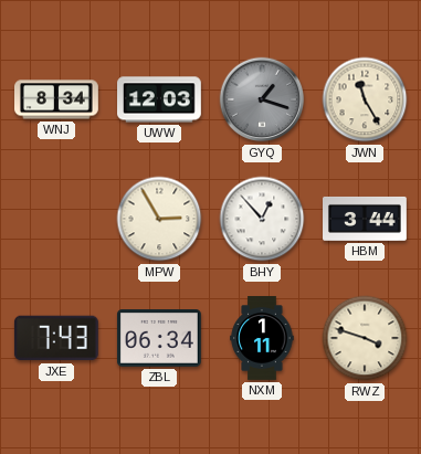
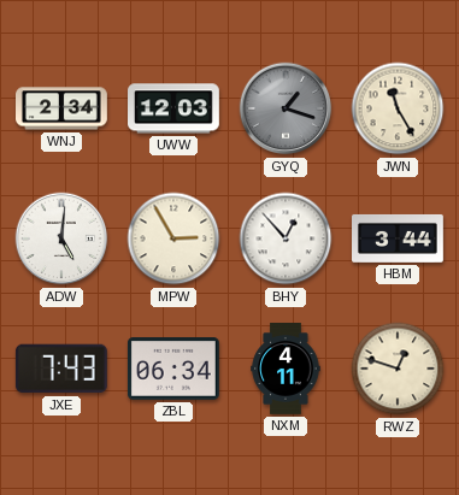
WNJ: 8:34 -> 2:34 (63, 108)
ADW: none -> 5:01 (61, 238)
NXM: 1:11 -> 4:11 (286, 370)
RWZ: 3:48 -> 12:48 (398, 369)
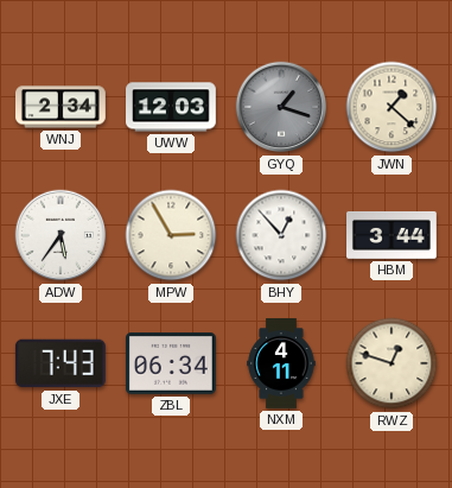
JWN: 11:25 -> 1:22 (391, 107)
ADW: 5:01 -> 5:36 (61, 235)
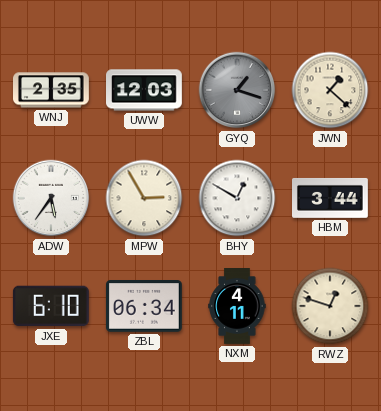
WNJ: 2:34 -> 2:35 (52, 90)
BHY: 12:53 -> 12:50 (237, 198)
JXE: 7:43 -> 6:10 (51, 306)
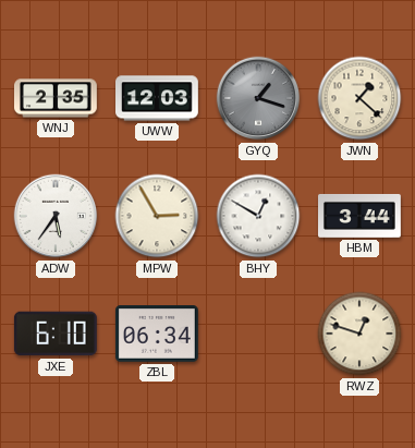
NXM: 4:11 -> none (237, 307)
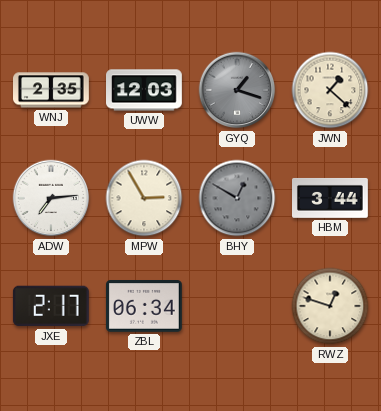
ADW: 5:36 -> 7:14 (51, 198)
BHY dial: white -> grey (237, 198)
JXE: 6:10 -> 2:17 (51, 306)
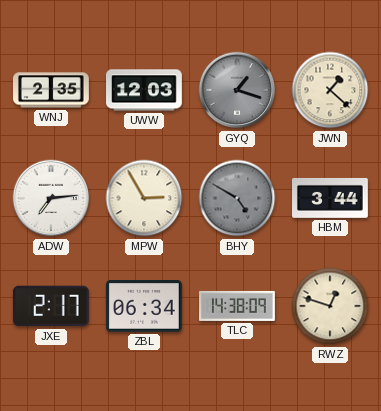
BHY: 12:50 -> 4:50 (237, 198)
TLC: none -> 14:38 (238, 306)
